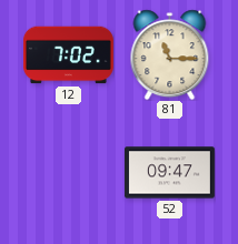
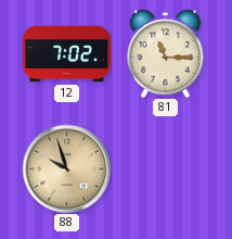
88: none -> 9:57 (66, 168)
52: 09:47 -> none (169, 173)
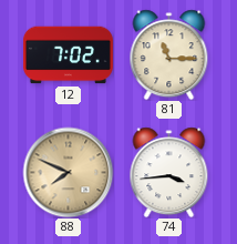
88: 9:57 -> 7:49 (68, 172)
74: none -> 3:44 (169, 172)
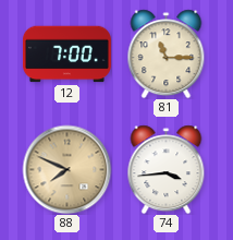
12: 7:02 -> 7:00 (66, 55)
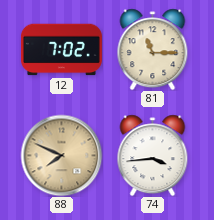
12: 7:00 -> 7:02 (61, 50)
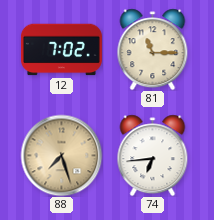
88: 7:49 -> 7:27 (61, 155)
74: 3:44 -> 6:44 (153, 155)
